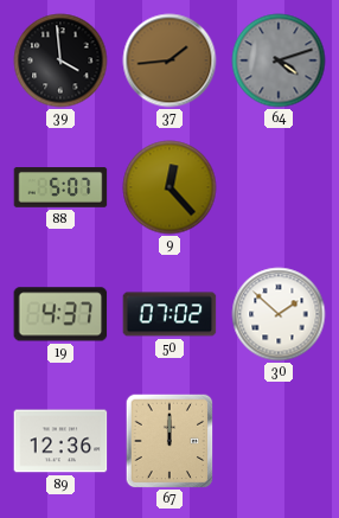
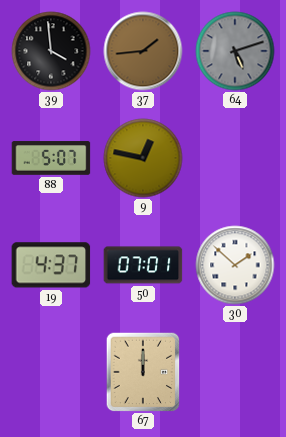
64: 4:12 -> 5:12 (235, 51)
9: 12:23 -> 12:47 (143, 158)
50: 07:02 -> 07:01 (143, 265)
89: 12:36 -> none (60, 441)
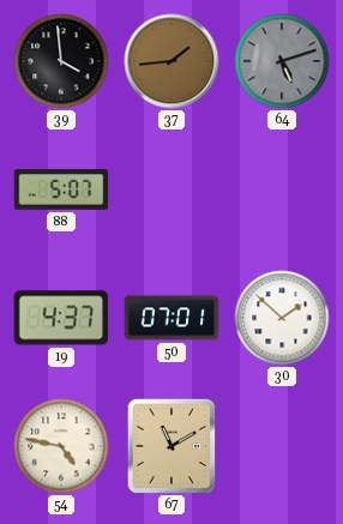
9: 12:47 -> none (143, 158)
54: none -> 4:47 (61, 446)
67: 12:00 -> 11:10 (171, 446)
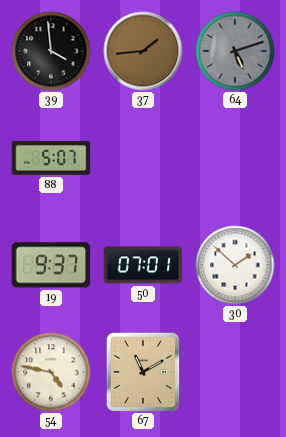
19: 4:37 -> 9:37 (51, 265)
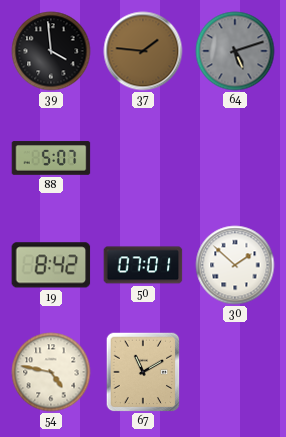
37: 1:44 -> 1:46 (143, 51)
19: 9:37 -> 8:42 (51, 265)
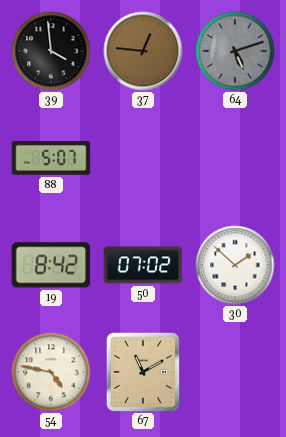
37: 1:46 -> 12:46 (143, 51)
50: 07:01 -> 07:02 (143, 265)
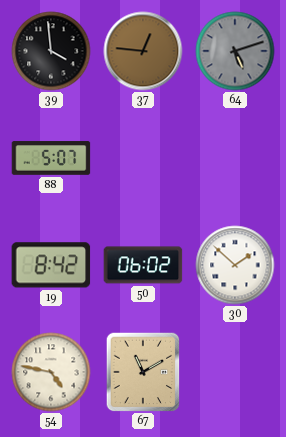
50: 07:02 -> 06:02 (143, 265)
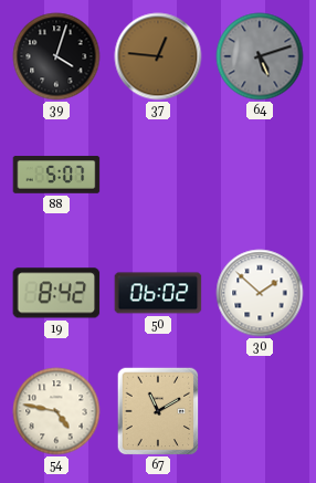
39: 3:59 -> 4:03 (56, 56)
